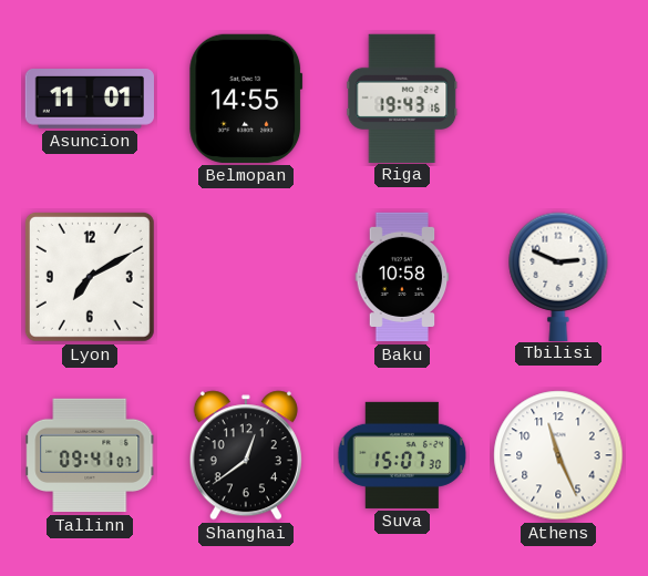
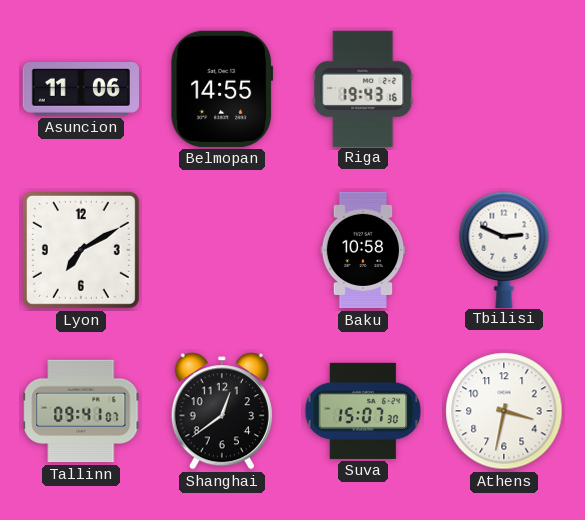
Asuncion: 11:01 -> 11:06 (80, 90)
Athens: 11:26 -> 3:32 (504, 411)
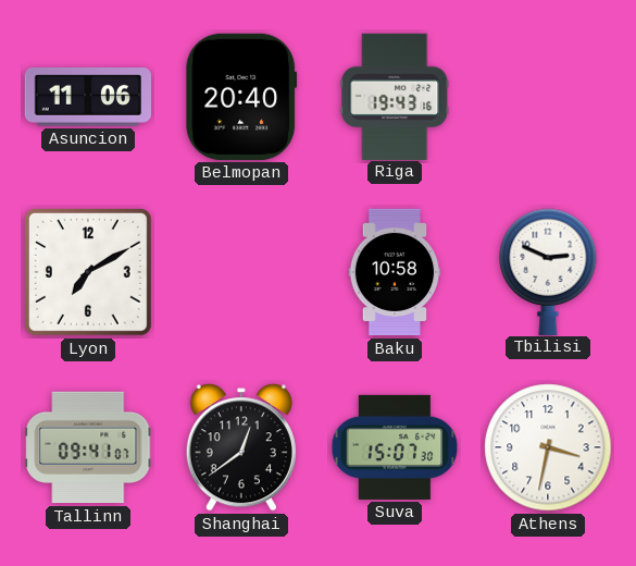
Belmopan: 14:55 -> 20:40 (241, 97)
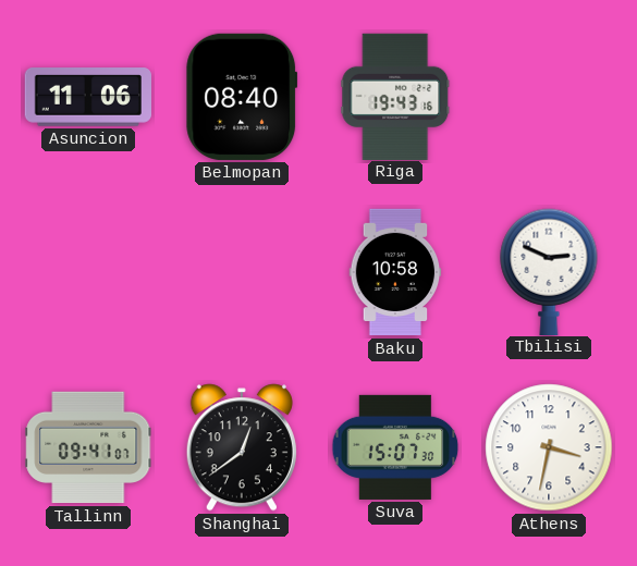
Belmopan: 20:40 -> 08:40 (242, 97)
Lyon: 7:10 -> none (88, 272)
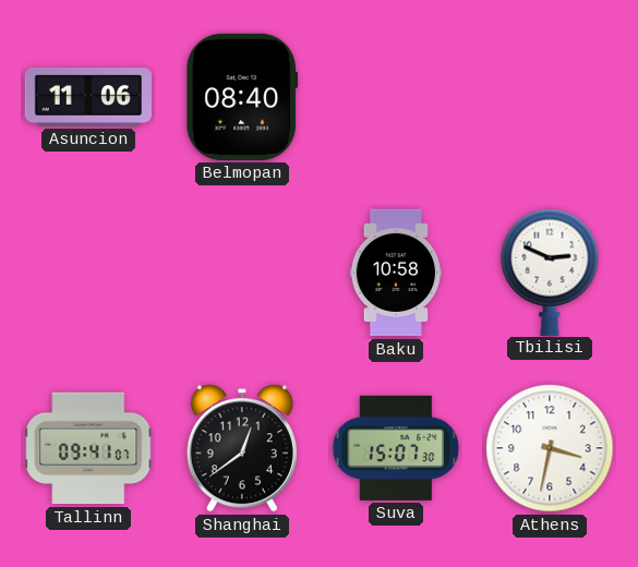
Riga: 19:43 -> none (395, 96)
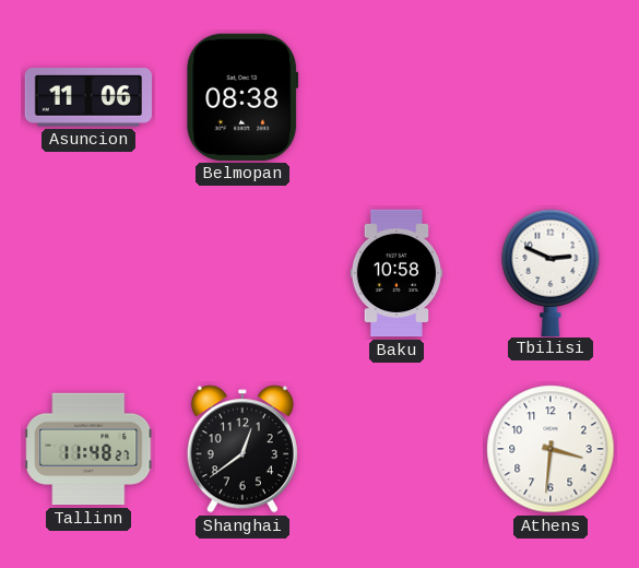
Belmopan: 08:40 -> 08:38 (242, 97)
Tallinn: 09:41 -> 11:48 (88, 449)
Suva: 15:07 -> none (396, 448)
Athens: 3:32 -> 3:31 (551, 449)
